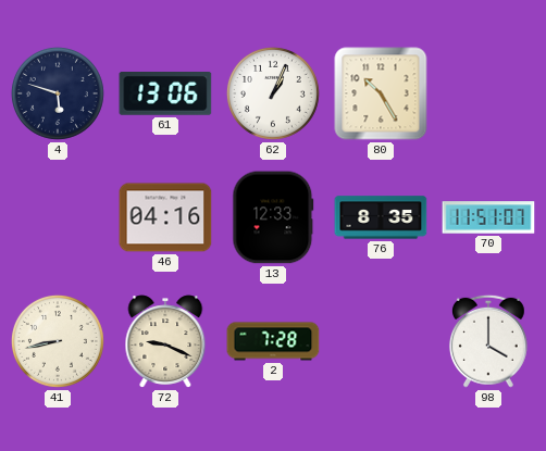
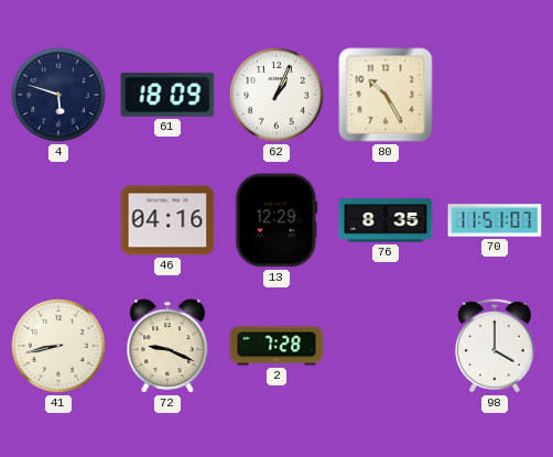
61: 13:06 -> 18:09 (167, 96)
13: 12:33 -> 12:29 (276, 220)
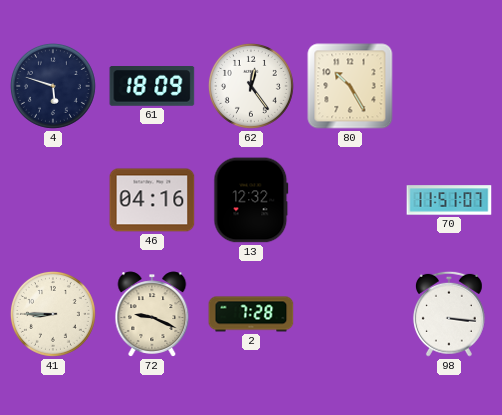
62: 1:04 -> 12:24 (251, 86)
13: 12:29 -> 12:32 (251, 200)
76: 8:35 -> none (386, 220)
41: 8:43 -> 8:45 (53, 314)
98: 4:00 -> 3:16 (449, 314)
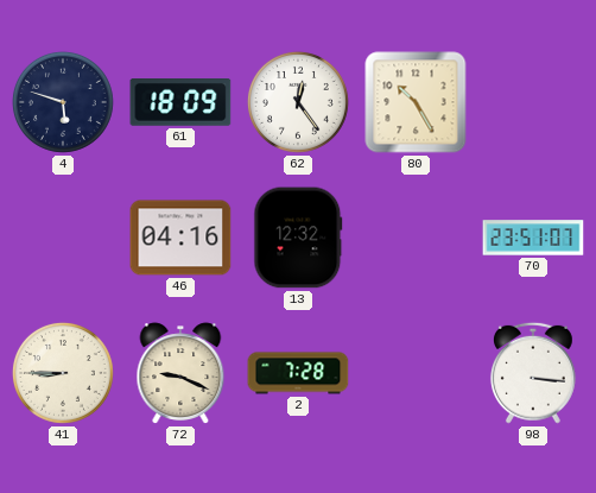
70: 11:51 -> 23:51 (533, 238)
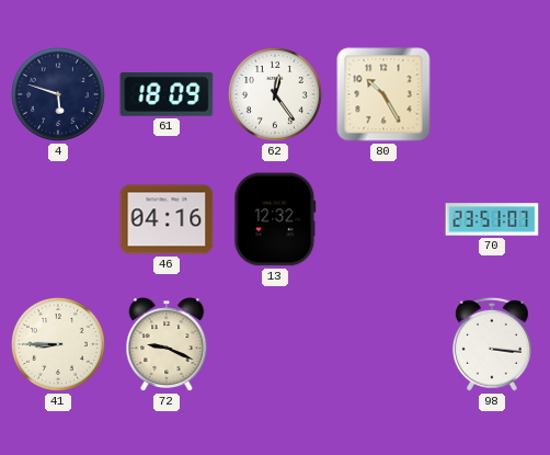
2: 7:28 -> none (298, 373)
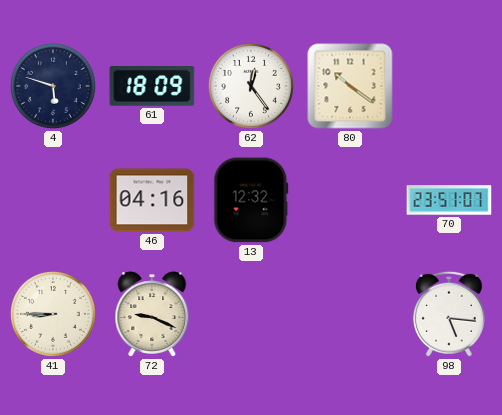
80: 10:25 -> 10:21 (350, 86)
98: 3:16 -> 5:16 (449, 314)
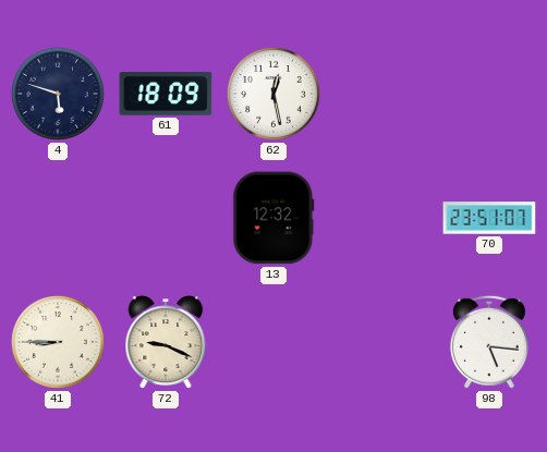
62: 12:24 -> 12:28 (273, 94)
80: 10:21 -> none (350, 86)
46: 04:16 -> none (152, 200)
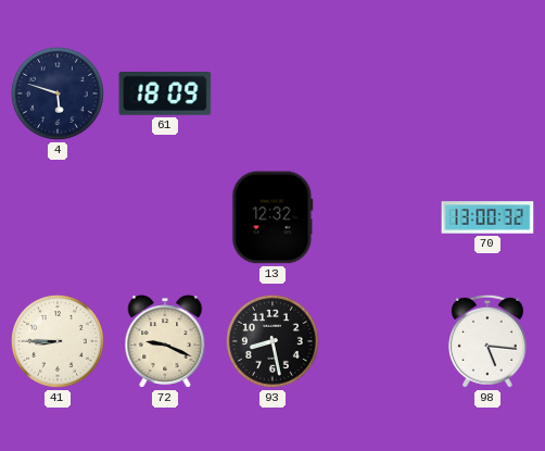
62: 12:28 -> none (273, 94)
70: 23:51 -> 13:00 (487, 217)
93: none -> 8:28 (272, 341)
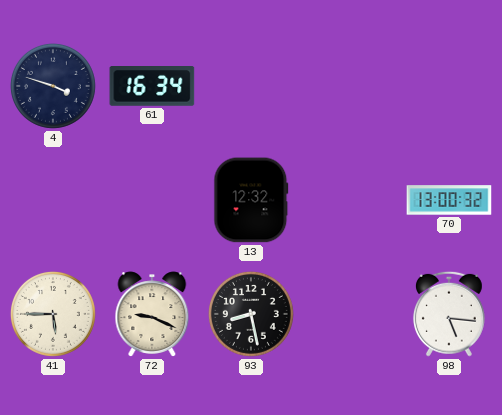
4: 5:48 -> 3:48 (53, 86)
61: 18:09 -> 16:34 (152, 87)
41: 8:45 -> 5:45 (53, 314)
